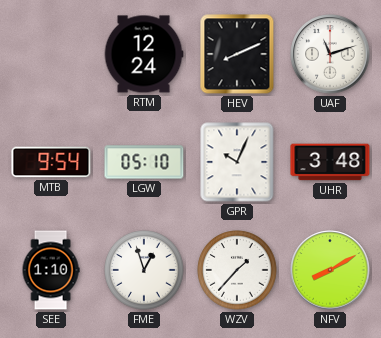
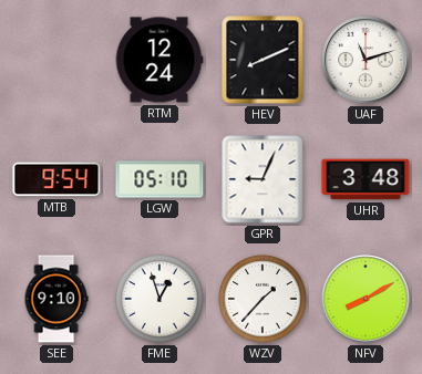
GPR: 10:04 -> 9:04 (263, 179)
SEE: 1:10 -> 9:10 (56, 299)
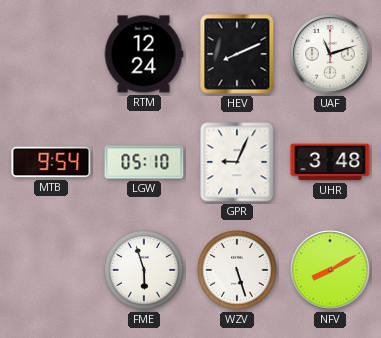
SEE: 9:10 -> none (56, 299)
FME: 12:57 -> 5:57 (144, 270)
WZV: 1:37 -> 5:27 (237, 270)
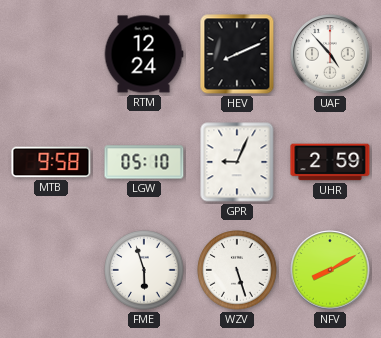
UAF: 11:12 -> 4:53 (330, 54)
MTB: 9:54 -> 9:58 (51, 162)
UHR: 3:48 -> 2:59 (330, 162)
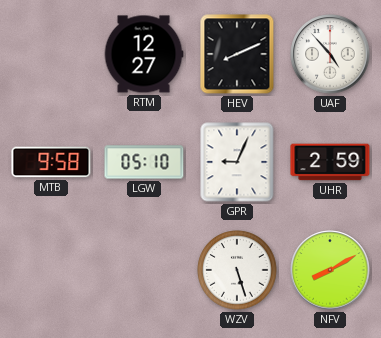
RTM: 12:24 -> 12:27 (144, 54)
FME: 5:57 -> none (144, 270)
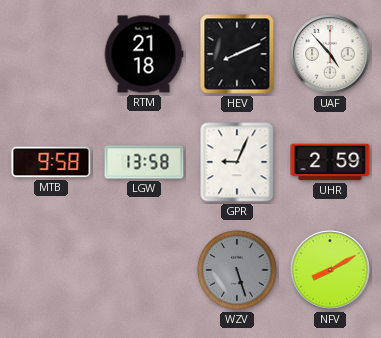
RTM: 12:27 -> 21:18 (144, 54)
LGW: 05:10 -> 13:58 (144, 162)
WZV dial: white -> grey (237, 270)
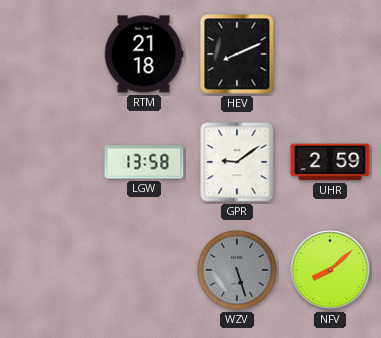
UAF: 4:53 -> none (330, 54)
MTB: 9:58 -> none (51, 162)
GPR: 9:04 -> 9:09 (237, 162)
NFV: 8:10 -> 8:08 (330, 270)
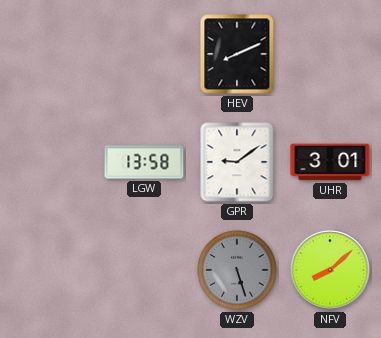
RTM: 21:18 -> none (144, 54)
UHR: 2:59 -> 3:01 (330, 162)
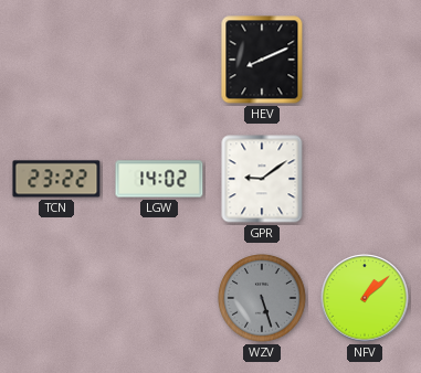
TCN: none -> 23:22 (56, 179)
LGW: 13:58 -> 14:02 (159, 179)
UHR: 3:01 -> none (330, 162)
NFV: 8:08 -> 1:08 (365, 298)
